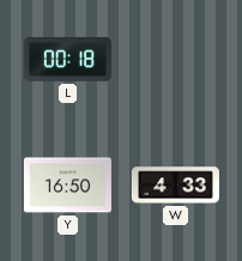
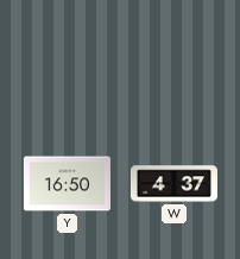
L: 00:18 -> none (67, 59)
W: 4:33 -> 4:37 (173, 184)
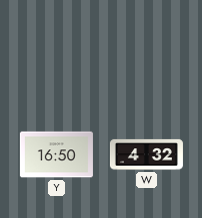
W: 4:37 -> 4:32 (146, 155)
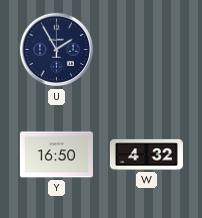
U: none -> 1:55 (57, 50)
